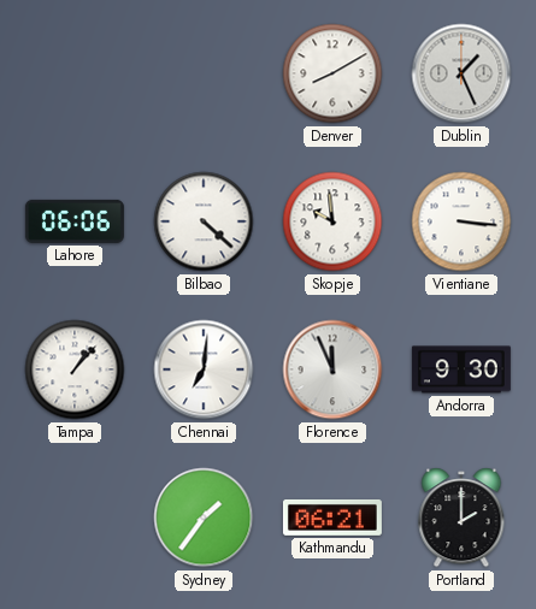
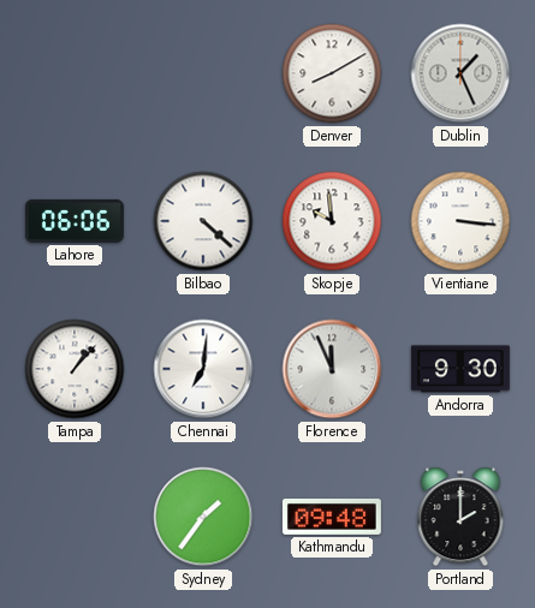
Kathmandu: 06:21 -> 09:48 (332, 517)
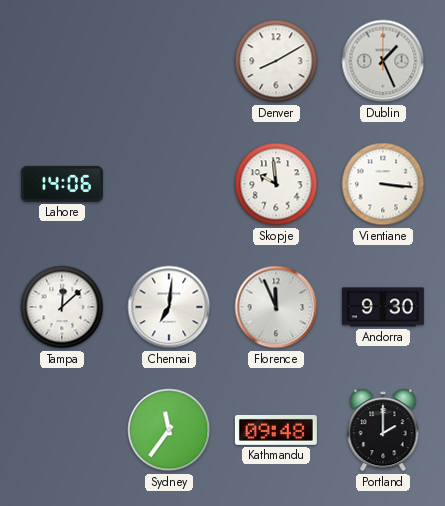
Lahore: 06:06 -> 14:06 (62, 184)
Bilbao: 4:22 -> none (203, 221)
Tampa: 1:07 -> 12:08 (62, 307)
Sydney: 1:36 -> 11:36 (169, 430)
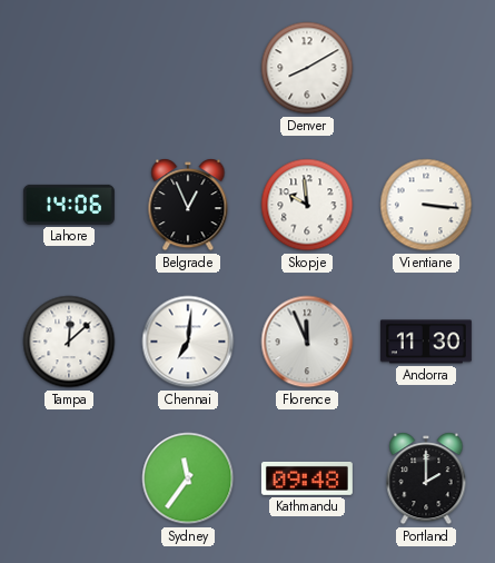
Dublin: 1:26 -> none (383, 61)
Belgrade: none -> 12:56 (188, 205)
Andorra: 9:30 -> 11:30 (426, 342)
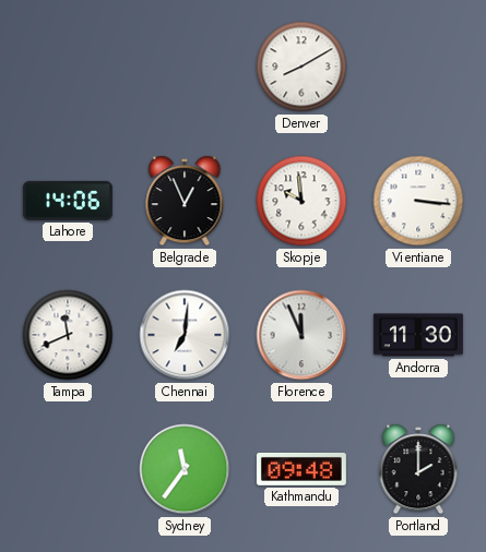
Tampa: 12:08 -> 11:41 (68, 335)
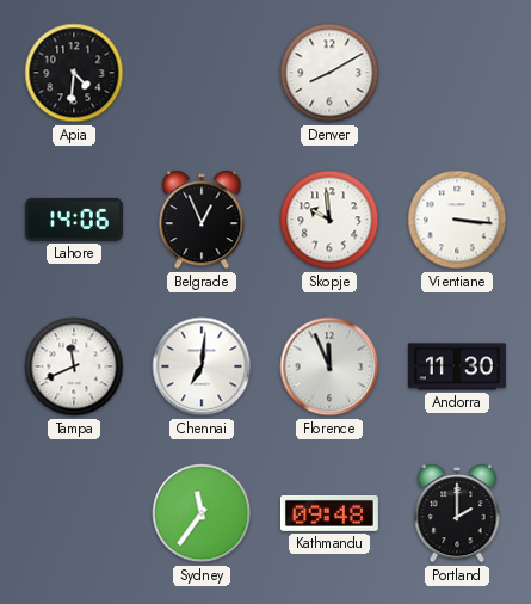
Apia: none -> 4:31 (74, 73)
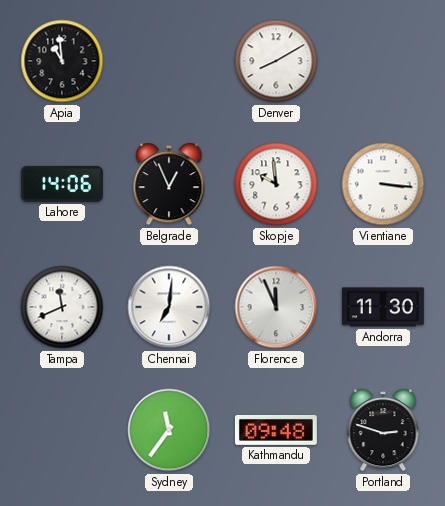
Apia: 4:31 -> 10:59 (62, 61)
Portland: 2:00 -> 2:48 (383, 430)
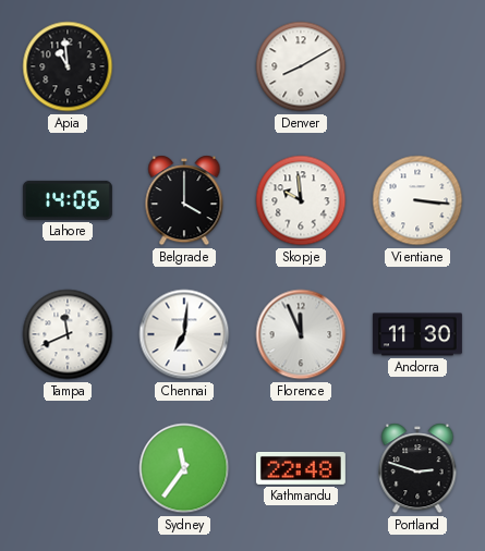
Belgrade: 12:56 -> 4:00 (184, 200)
Kathmandu: 09:48 -> 22:48 (301, 468)
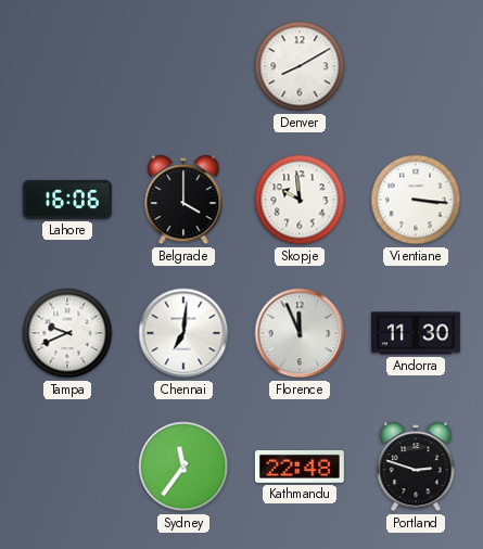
Apia: 10:59 -> none (68, 66)
Lahore: 14:06 -> 16:06 (67, 200)
Tampa: 11:41 -> 9:41 (67, 333)
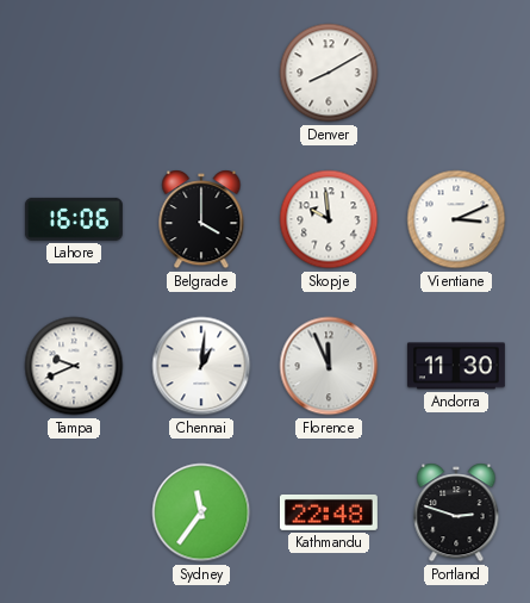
Vientiane: 3:16 -> 3:11 (456, 219)
Chennai: 7:01 -> 1:01 (201, 366)
